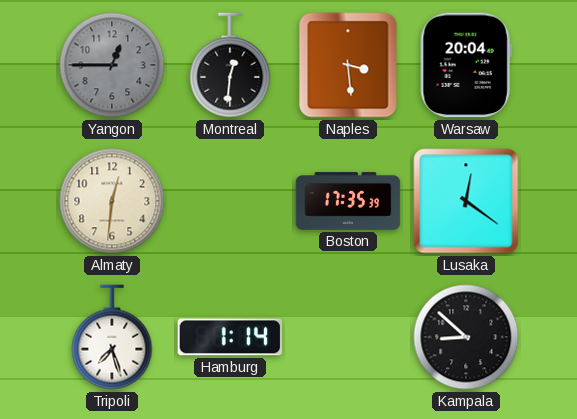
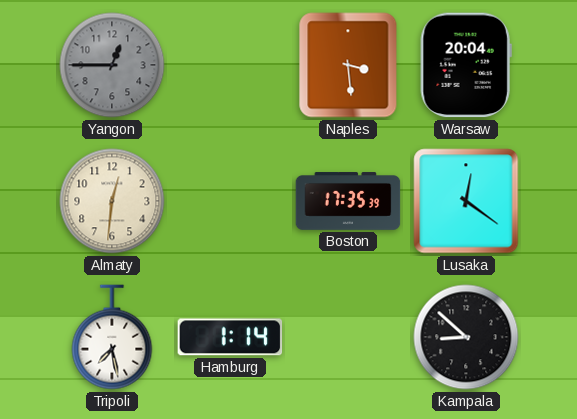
Montreal: 12:31 -> none (230, 65)
Tripoli: 7:27 -> 7:28 (112, 337)
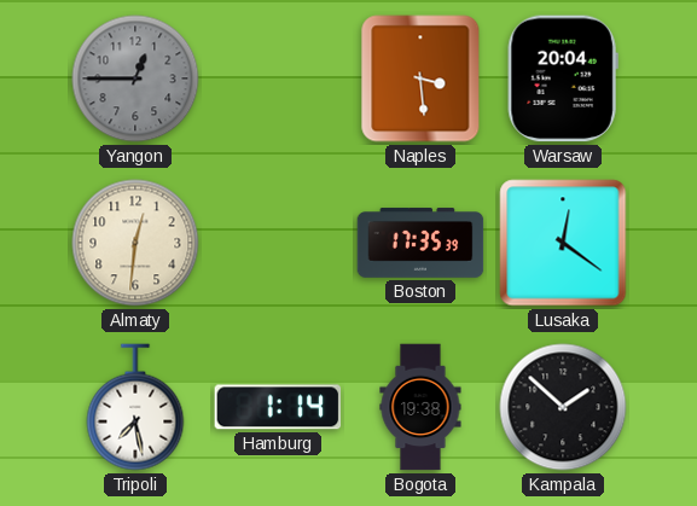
Bogota: none -> 19:38 (420, 407)
Kampala: 8:52 -> 1:52 (563, 407)
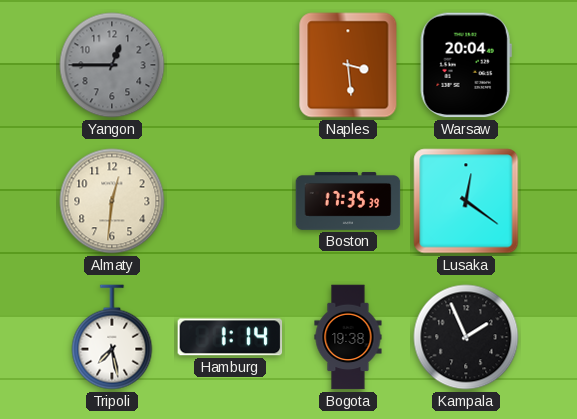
Kampala: 1:52 -> 1:56 (466, 337)
